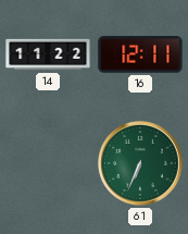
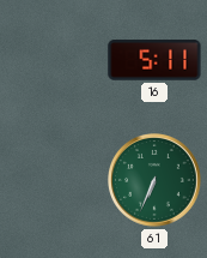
14: 11:22 -> none (48, 54)
16: 12:11 -> 5:11 (154, 60)
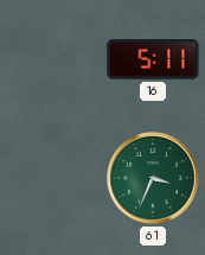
61: 6:34 -> 3:34 (154, 179)
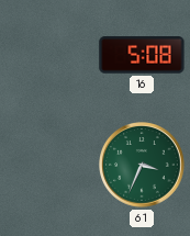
16: 5:11 -> 5:08 (142, 55)
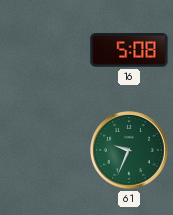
61: 3:34 -> 9:34 (130, 151)
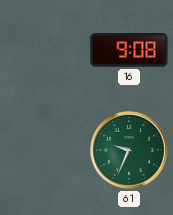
16: 5:08 -> 9:08 (129, 50)
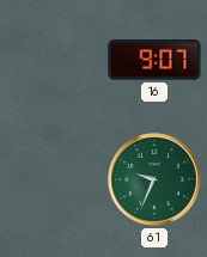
16: 9:08 -> 9:07 (154, 60)
